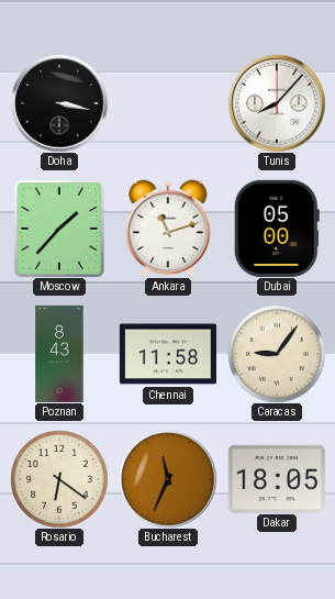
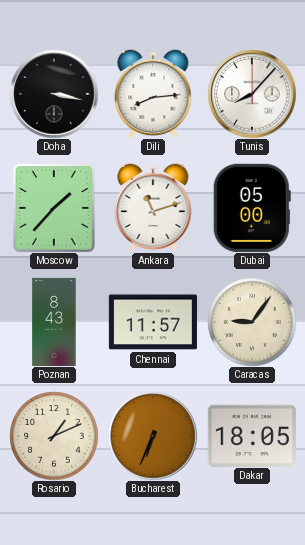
Dili: none -> 8:14 (153, 94)
Chennai: 11:58 -> 11:57 (153, 322)
Rosario: 6:21 -> 1:11 (54, 436)
Bucharest: 11:34 -> 6:34 (153, 436)
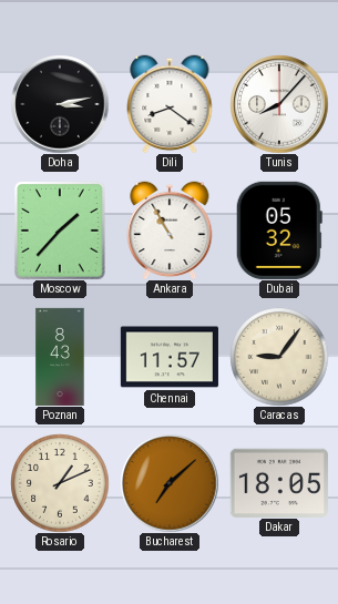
Doha: 3:17 -> 3:13 (60, 104)
Dili: 8:14 -> 8:21 (170, 104)
Ankara: 11:12 -> 10:55 (170, 231)
Dubai: 05:00 -> 05:32 (279, 231)
Bucharest: 6:34 -> 7:08 (170, 483)
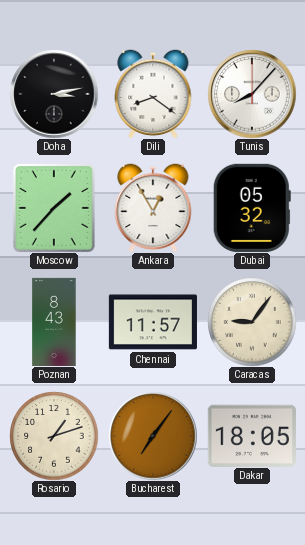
Ankara: 10:55 -> 12:55 (153, 208)
Rosario: 1:11 -> 1:12 (54, 436)
Bucharest: 7:08 -> 7:06 (153, 436)
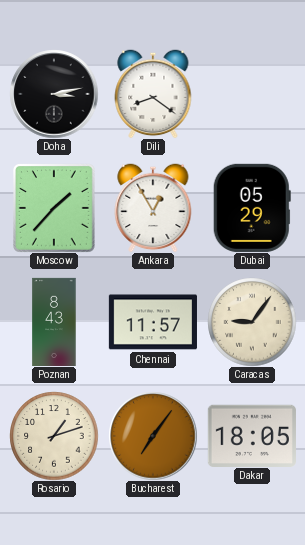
Tunis: 8:07 -> none (252, 94)
Dubai: 05:32 -> 05:29 (252, 208)
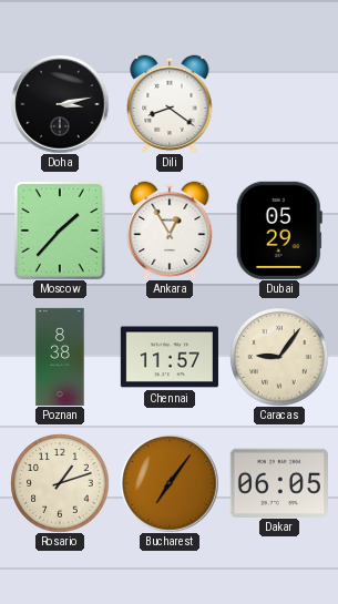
Poznan: 8:43 -> 8:38 (60, 356)
Dakar: 18:05 -> 06:05 (279, 482)
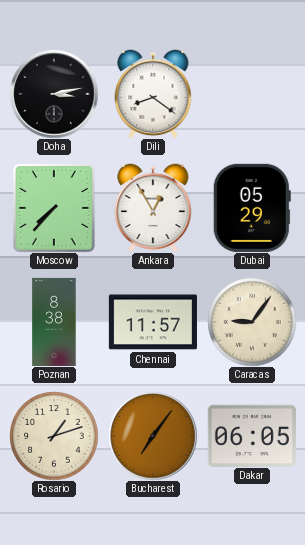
Moscow: 1:37 -> 7:37 (55, 208)
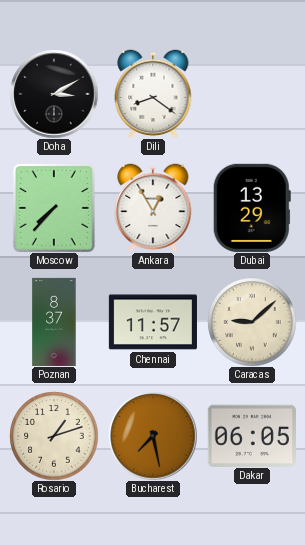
Doha: 3:13 -> 3:10 (54, 94)
Dubai: 05:29 -> 13:29 (252, 208)
Poznan: 8:38 -> 8:37 (54, 321)
Caracas: 9:06 -> 9:08 (252, 322)
Bucharest: 7:06 -> 7:28 (153, 436)
